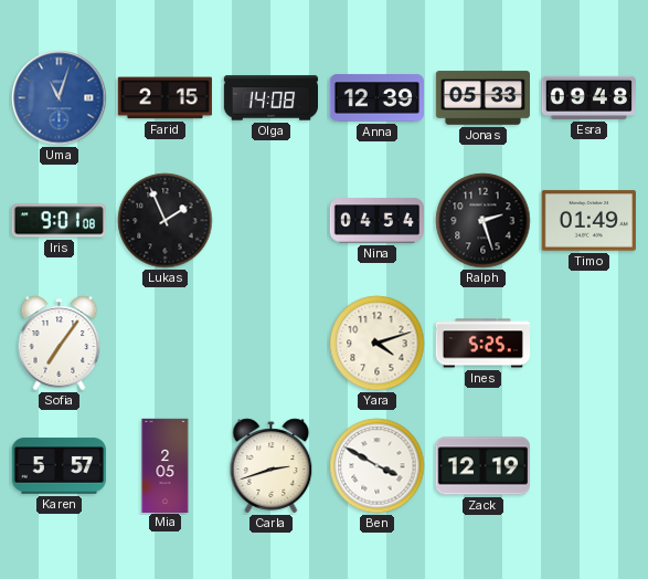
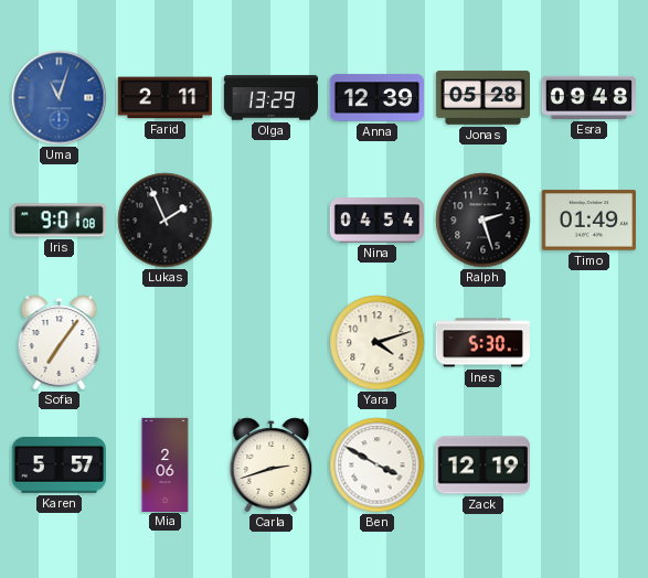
Farid: 2:15 -> 2:11 (164, 98)
Olga: 14:08 -> 13:29 (270, 98)
Jonas: 05:33 -> 05:28 (482, 98)
Ines: 5:25 -> 5:30 (482, 343)
Mia: 2:05 -> 2:06 (166, 464)
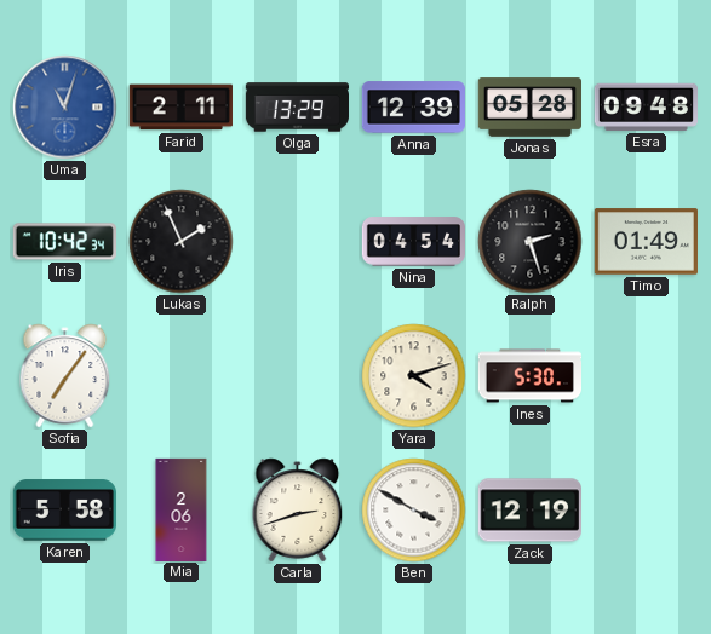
Iris: 9:01 -> 10:42 (64, 242)
Karen: 5:57 -> 5:58 (64, 511)
